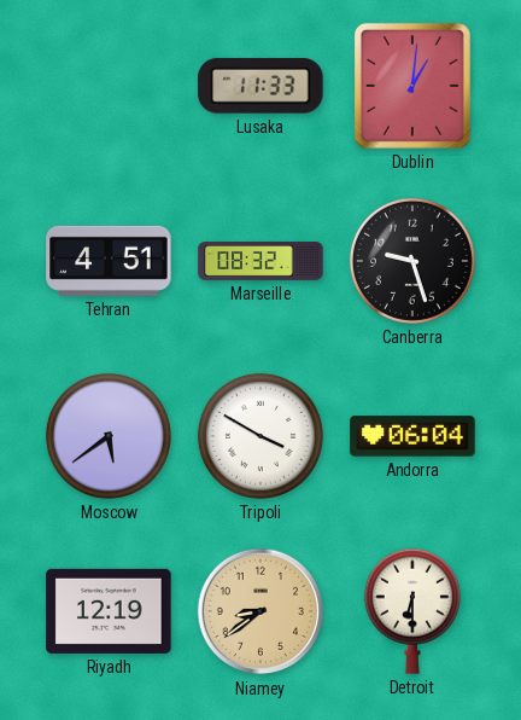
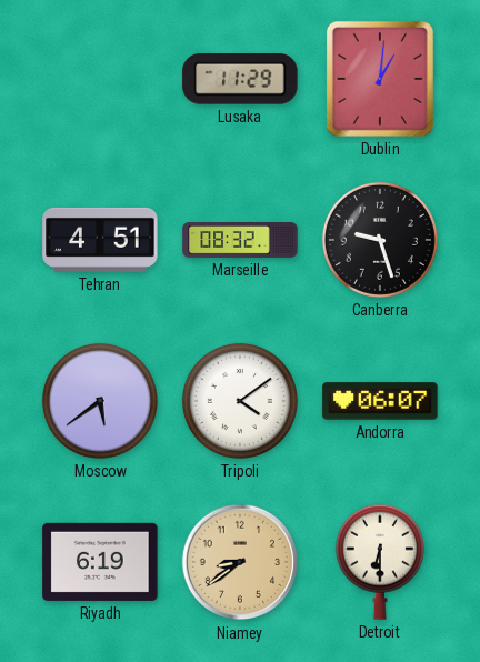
Lusaka: 11:33 -> 11:29 (240, 79)
Tripoli: 3:50 -> 4:09 (240, 401)
Andorra: 06:04 -> 06:07 (380, 401)
Riyadh: 12:19 -> 6:19 (100, 562)
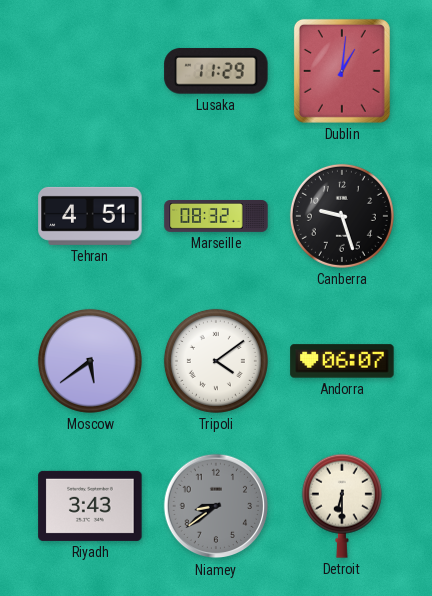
Riyadh: 6:19 -> 3:43 (90, 506)
Niamey dial: champagne -> grey (216, 506)
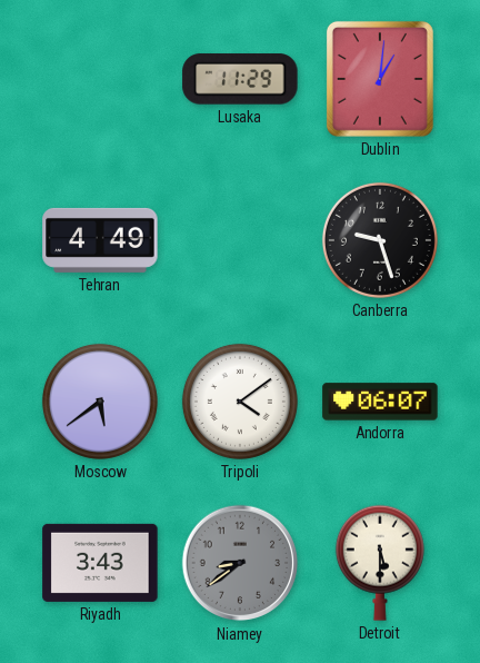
Tehran: 4:51 -> 4:49 (100, 240)
Marseille: 08:32 -> none (216, 217)
Detroit: 6:30 -> 5:30 (380, 563)
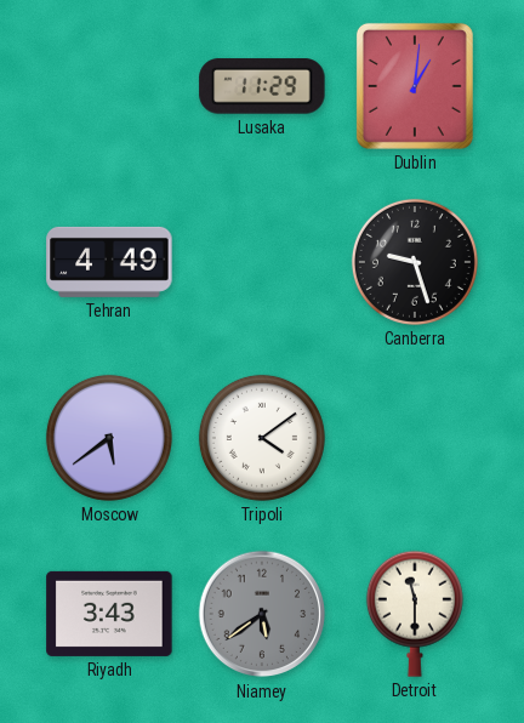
Andorra: 06:07 -> none (380, 402)
Niamey: 8:39 -> 5:39 (262, 614)
Detroit: 5:30 -> 11:30 (415, 614)
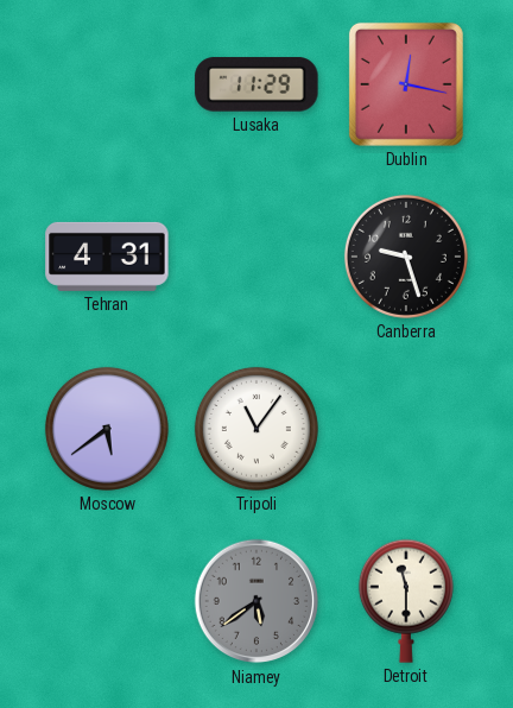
Dublin: 1:01 -> 12:17 (406, 84)
Tehran: 4:49 -> 4:31 (107, 257)
Tripoli: 4:09 -> 11:06 (256, 429)
Riyadh: 3:43 -> none (109, 614)
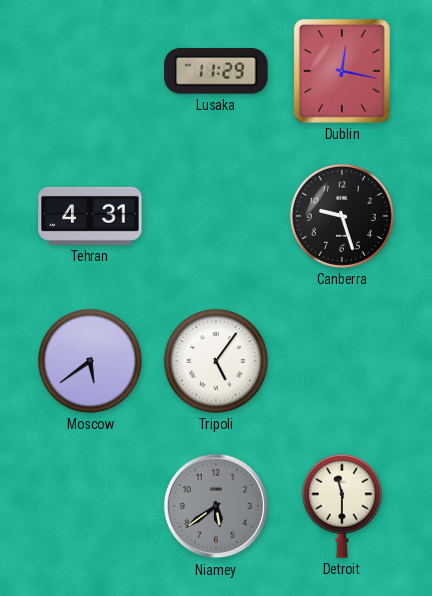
Tripoli: 11:06 -> 5:06 (216, 361)
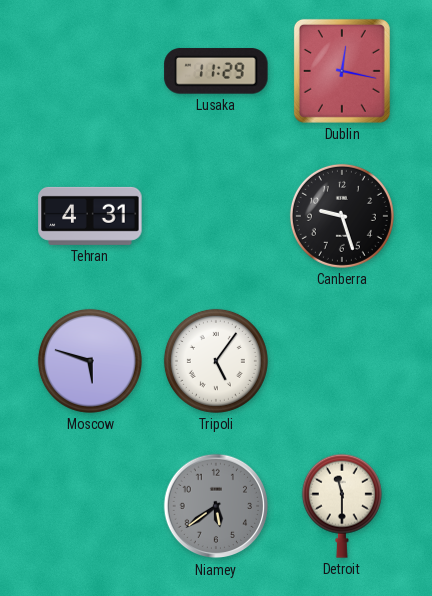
Moscow: 5:39 -> 5:48 (90, 361)
